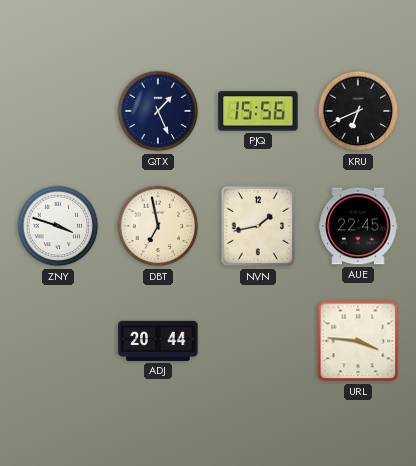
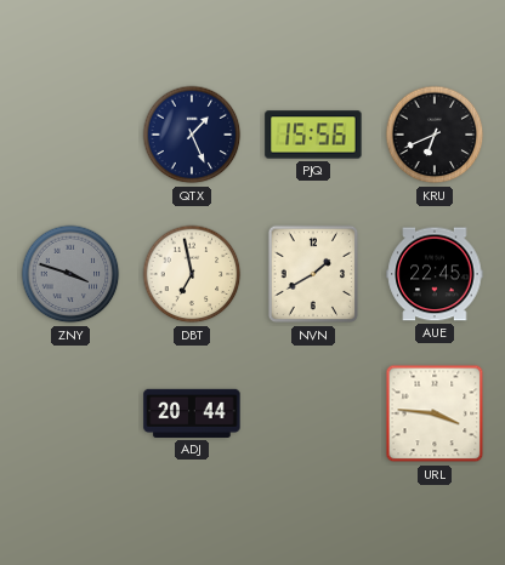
ZNY dial: white -> grey (70, 274)
NVN: 1:43 -> 1:40 (313, 274)
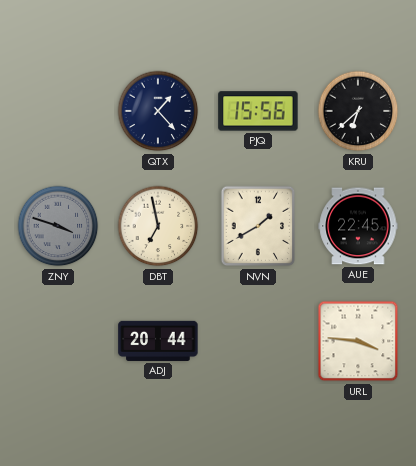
QTX: 1:26 -> 1:23 (158, 111)
KRU: 6:41 -> 6:38 (358, 111)
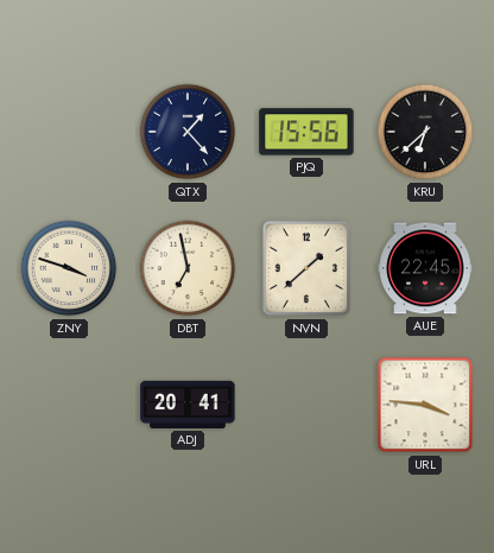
ZNY dial: grey -> cream (69, 268)
NVN: 1:40 -> 1:38 (306, 268)
ADJ: 20:44 -> 20:41 (188, 405)
